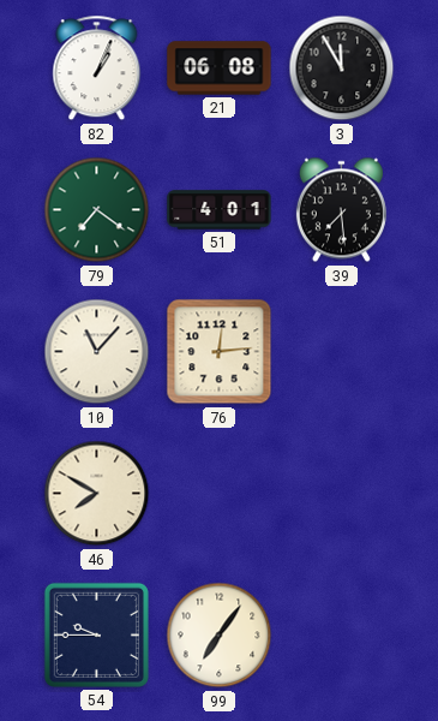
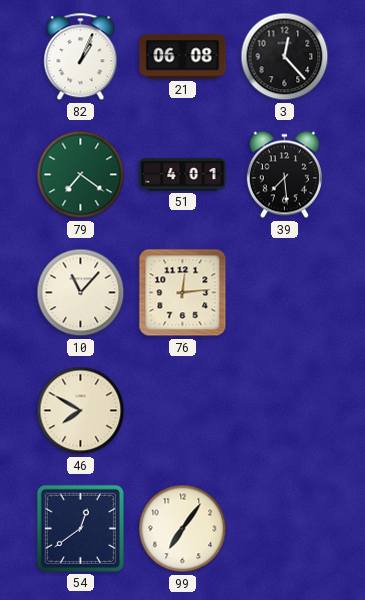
3: 11:55 -> 12:23 (285, 57)
54: 9:45 -> 12:39 (80, 528)
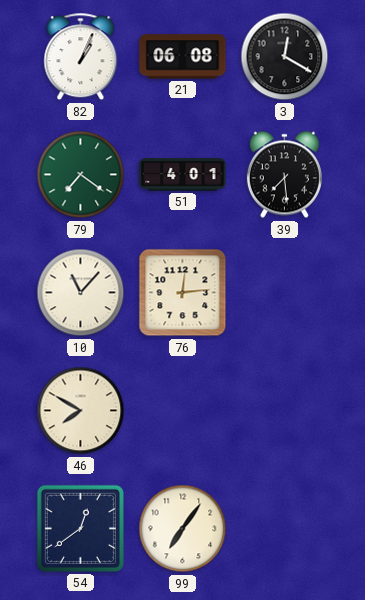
3: 12:23 -> 12:20 (285, 57)
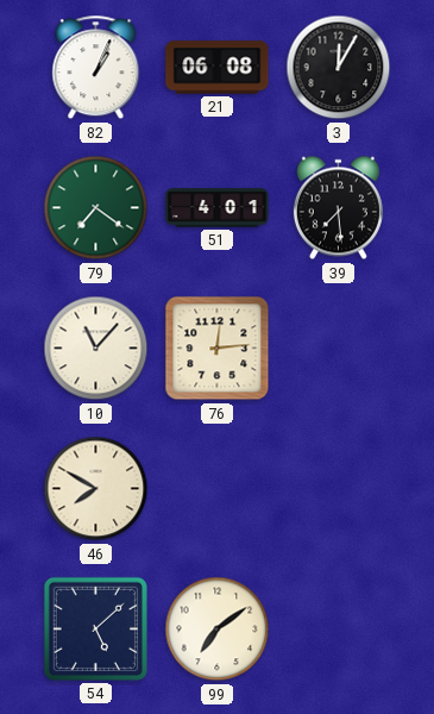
3: 12:20 -> 12:05 (339, 68)
54: 12:39 -> 5:08 (95, 628)
99: 7:06 -> 7:09 (218, 630)
